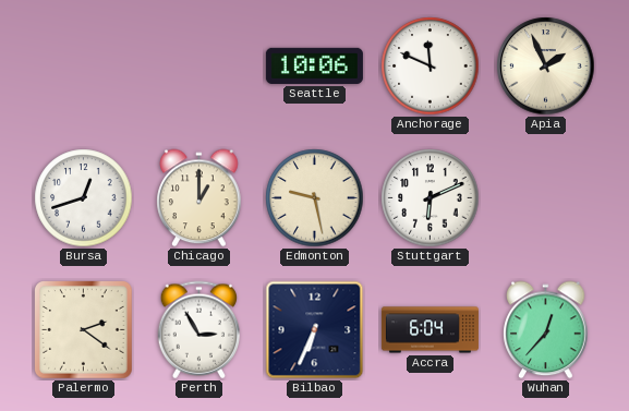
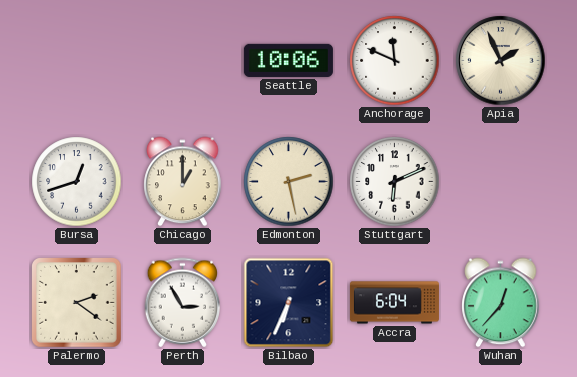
Edmonton: 9:28 -> 2:28 (289, 182)
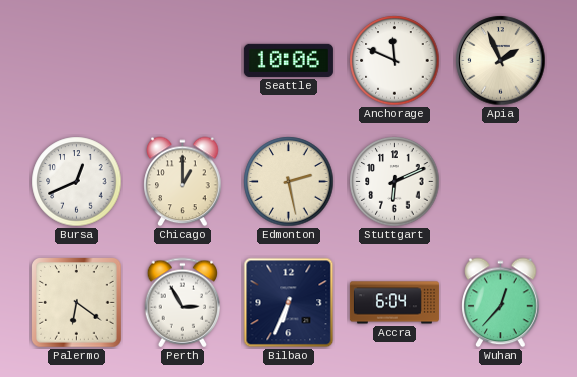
Bursa: 12:42 -> 12:41 (77, 182)
Palermo: 2:21 -> 6:21 (77, 303)
